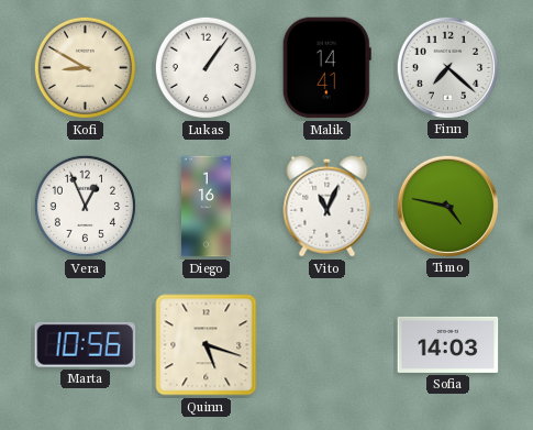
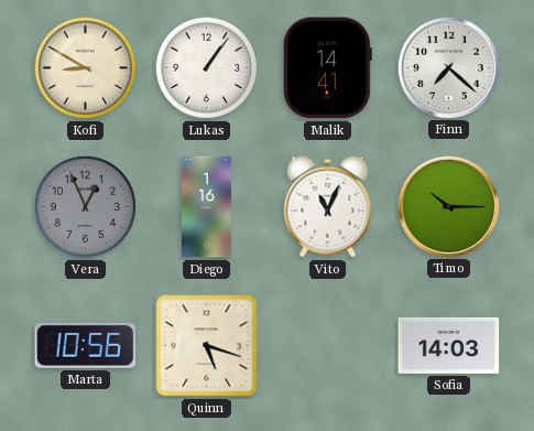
Vera dial: white -> grey (85, 206)
Timo: 4:47 -> 10:15 (448, 206)
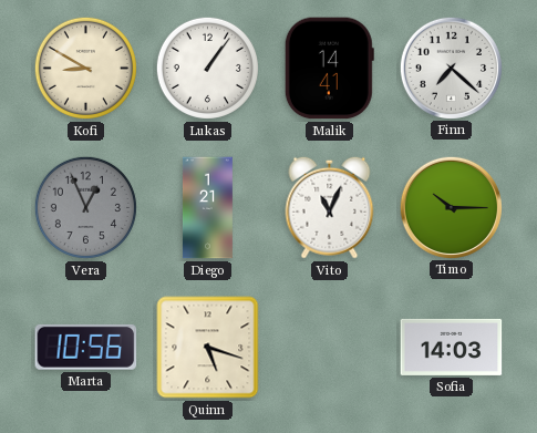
Diego: 1:16 -> 1:21 (207, 208)
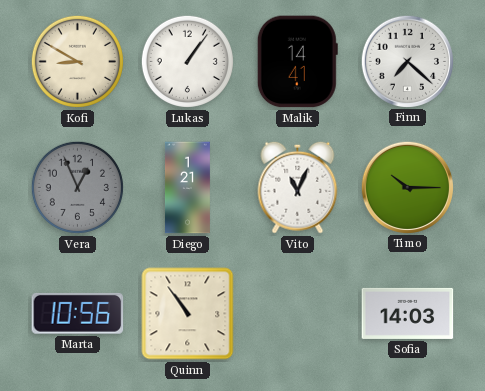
Quinn: 5:18 -> 10:54 (188, 314)
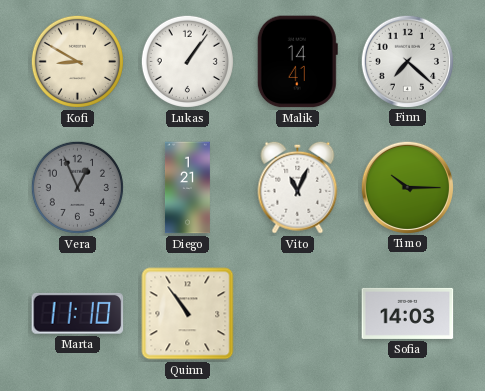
Marta: 10:56 -> 11:10 (78, 313)
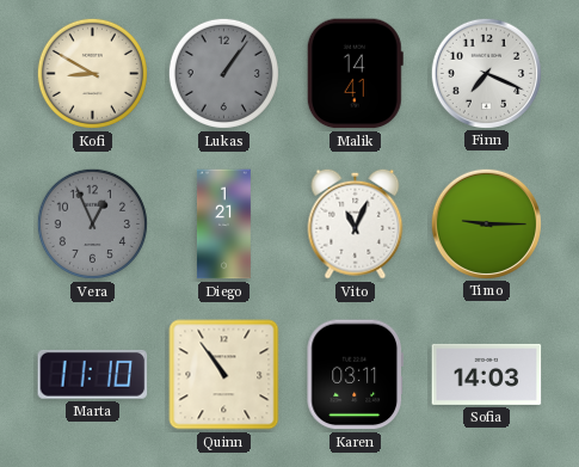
Lukas dial: white -> grey (223, 73)
Finn: 7:22 -> 7:19 (486, 73)
Timo: 10:15 -> 9:15 (486, 223)
Karen: none -> 03:11 (355, 375)
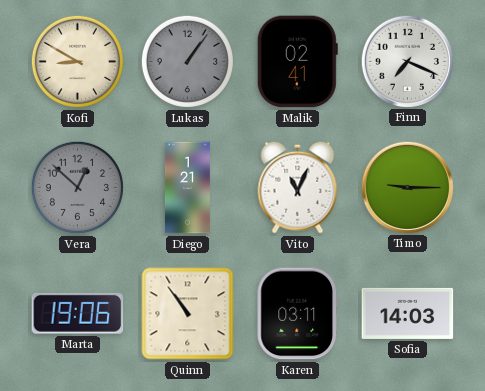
Malik: 14:41 -> 02:41 (297, 62)
Vera: 12:56 -> 12:52 (77, 187)
Marta: 11:10 -> 19:06 (78, 313)
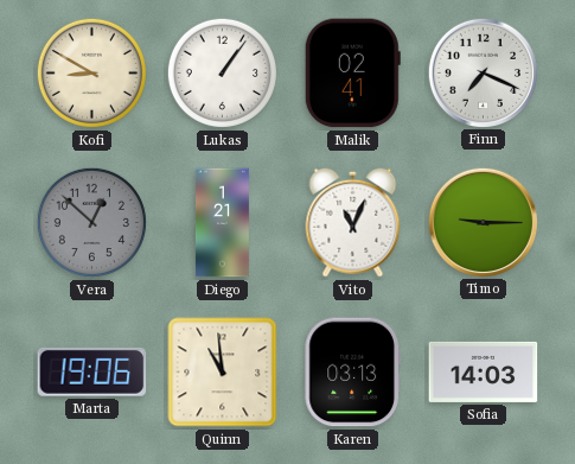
Lukas dial: grey -> white (222, 72)
Quinn: 10:54 -> 10:59 (223, 373)
Karen: 03:11 -> 03:13 (352, 373)
